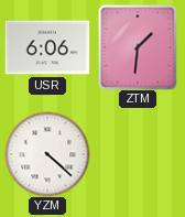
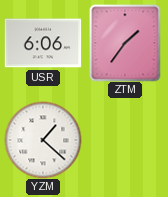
ZTM: 1:31 -> 1:36 (125, 43)
YZM: 4:22 -> 1:22 (43, 140)
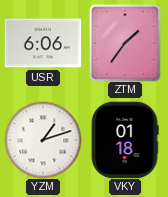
YZM: 1:22 -> 1:12 (43, 140)
VKY: none -> 01:18 (125, 140)
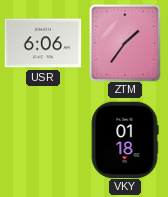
YZM: 1:12 -> none (43, 140)
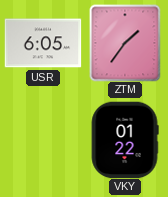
USR: 6:06 -> 6:05 (43, 43)
VKY: 01:18 -> 01:22 (125, 140)
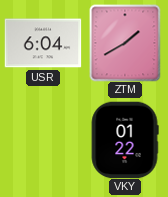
USR: 6:05 -> 6:04 (43, 43)
ZTM: 1:36 -> 1:40 (125, 43)
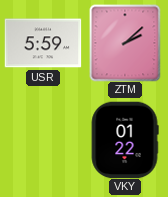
USR: 6:04 -> 5:59 (43, 43)
ZTM: 1:40 -> 2:08 (125, 43)
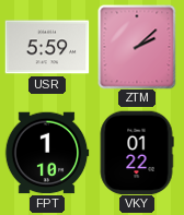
FPT: none -> 1:10 (47, 153)
